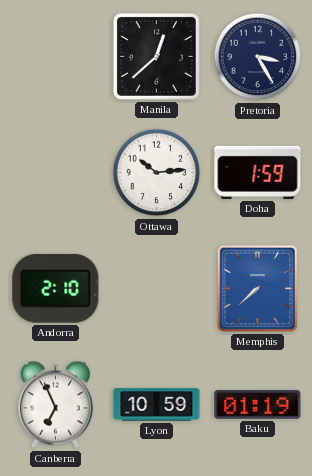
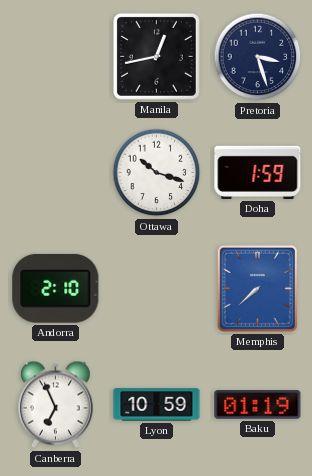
Manila: 12:38 -> 12:43 (156, 56)
Pretoria: 3:25 -> 3:27 (258, 57)
Ottawa: 10:14 -> 10:18 (157, 173)
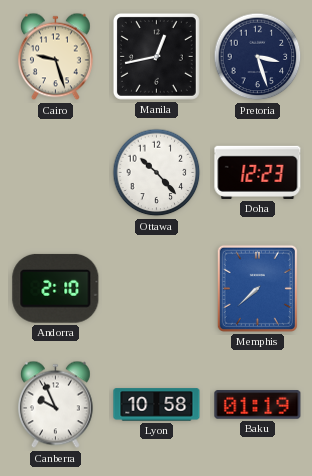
Cairo: none -> 9:27 (55, 57)
Ottawa: 10:18 -> 10:23 (157, 173)
Doha: 1:59 -> 12:23 (258, 172)
Canberra: 6:56 -> 9:56 (55, 405)
Lyon: 10:59 -> 10:58 (157, 405)
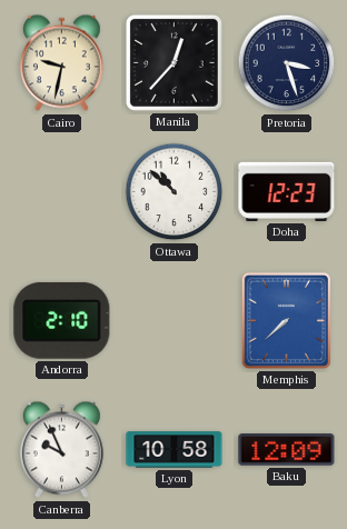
Cairo: 9:27 -> 9:32 (61, 63)
Manila: 12:43 -> 12:37 (173, 62)
Ottawa: 10:23 -> 10:52 (175, 192)
Baku: 01:19 -> 12:09 (287, 450)
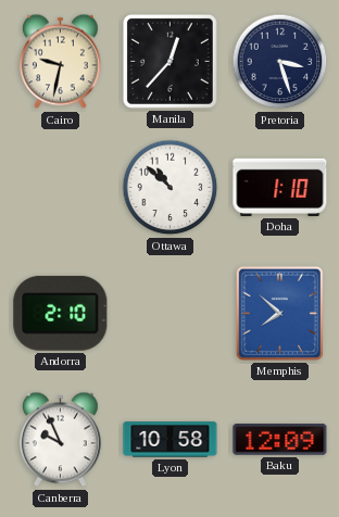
Doha: 12:23 -> 1:10 (280, 187)
Memphis: 7:38 -> 7:52 (279, 313)
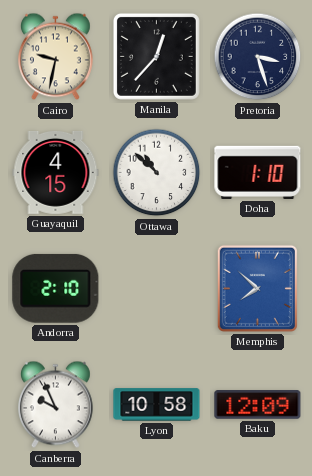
Guayaquil: none -> 4:15 (56, 172)
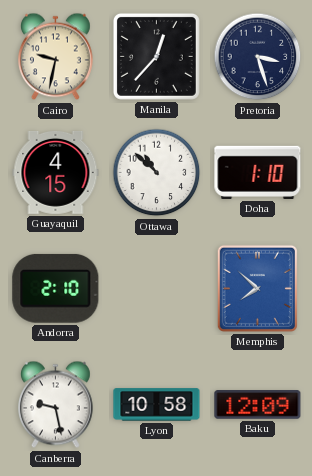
Canberra: 9:56 -> 9:28 (55, 405)
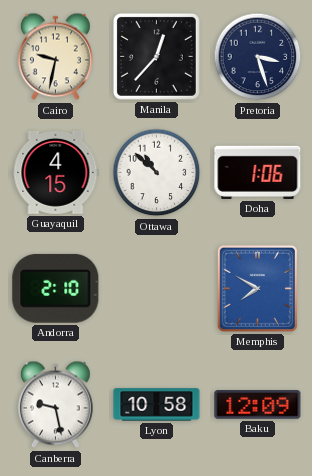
Doha: 1:10 -> 1:06 (258, 172)
Memphis: 7:52 -> 7:50 (257, 288)
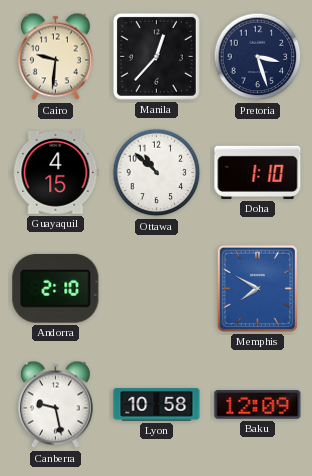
Cairo: 9:32 -> 9:31 (55, 57)
Doha: 1:06 -> 1:10 (258, 172)
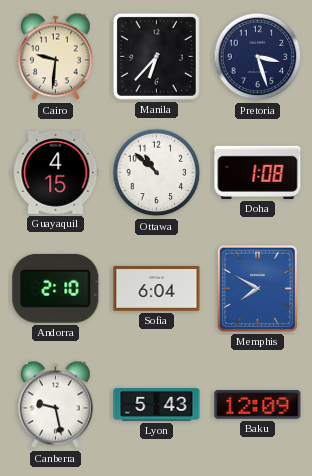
Manila: 12:37 -> 6:37 (156, 56)
Doha: 1:10 -> 1:08 (258, 172)
Sofia: none -> 6:04 (157, 289)
Lyon: 10:58 -> 5:43 (157, 405)
